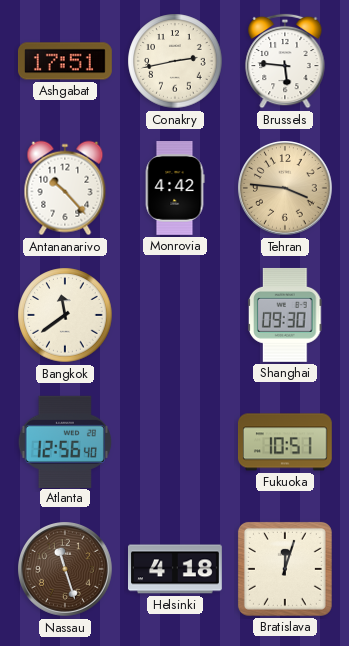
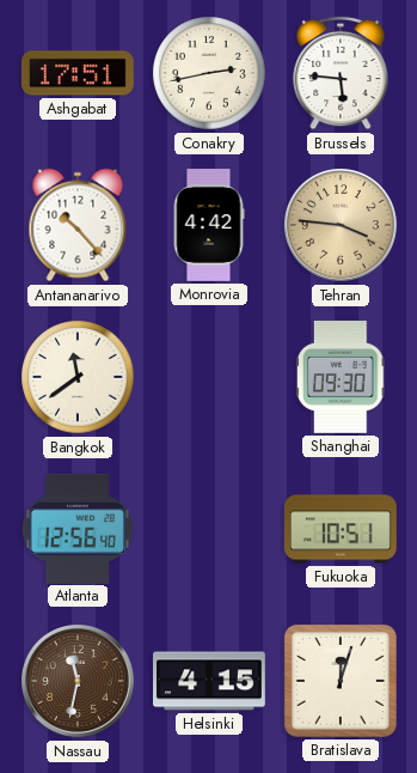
Nassau: 11:27 -> 11:32 (79, 682)
Helsinki: 4:18 -> 4:15 (210, 681)
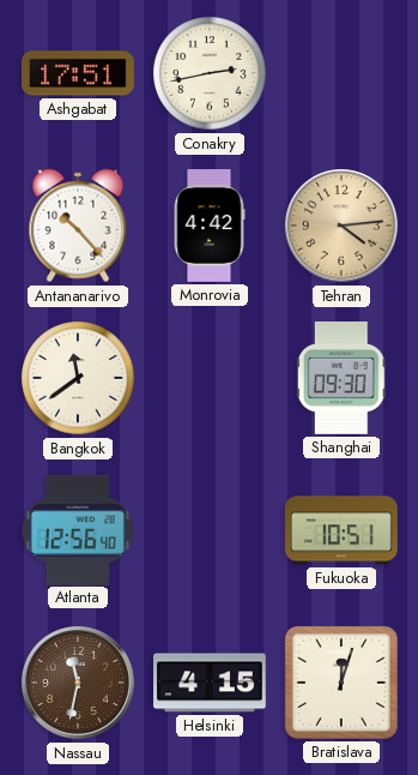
Brussels: 5:46 -> none (341, 73)
Tehran: 3:46 -> 4:14 (343, 227)
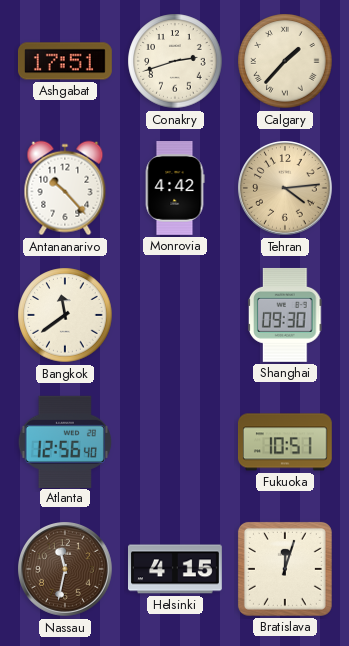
Conakry: 2:43 -> 2:42 (175, 61)
Calgary: none -> 1:37 (285, 61)
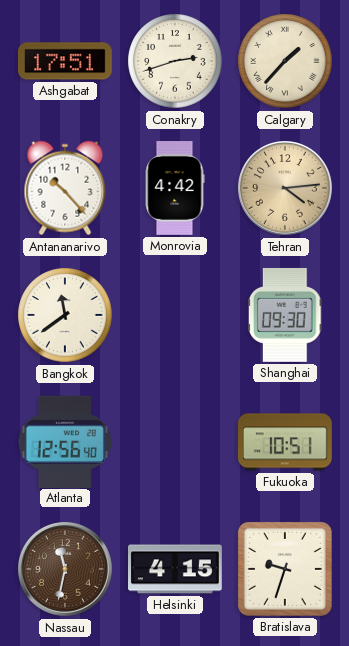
Bratislava: 12:03 -> 9:33 (285, 569)
